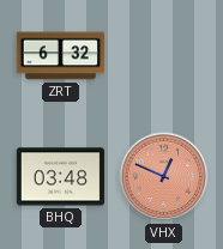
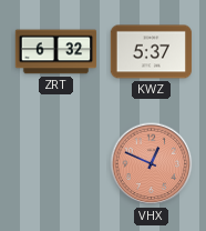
KWZ: none -> 5:37 (152, 52)
BHQ: 03:48 -> none (61, 177)
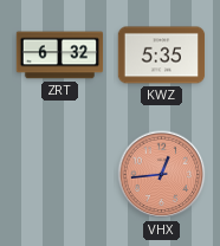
KWZ: 5:37 -> 5:35 (162, 56)
VHX: 12:49 -> 12:44 (162, 175)
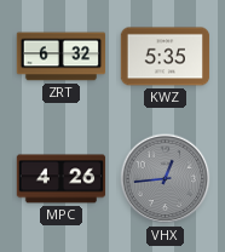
MPC: none -> 4:26 (62, 179)
VHX dial: salmon -> grey (166, 179)
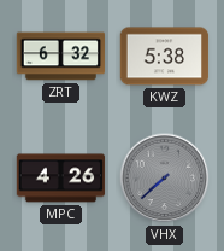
KWZ: 5:35 -> 5:38 (165, 57)
VHX: 12:44 -> 7:38 (165, 179)
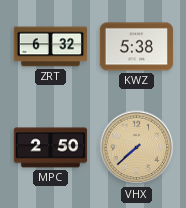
MPC: 4:26 -> 2:50 (51, 148)
VHX dial: grey -> champagne (137, 148)
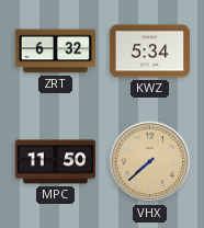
KWZ: 5:38 -> 5:34 (150, 52)
MPC: 2:50 -> 11:50 (56, 162)
